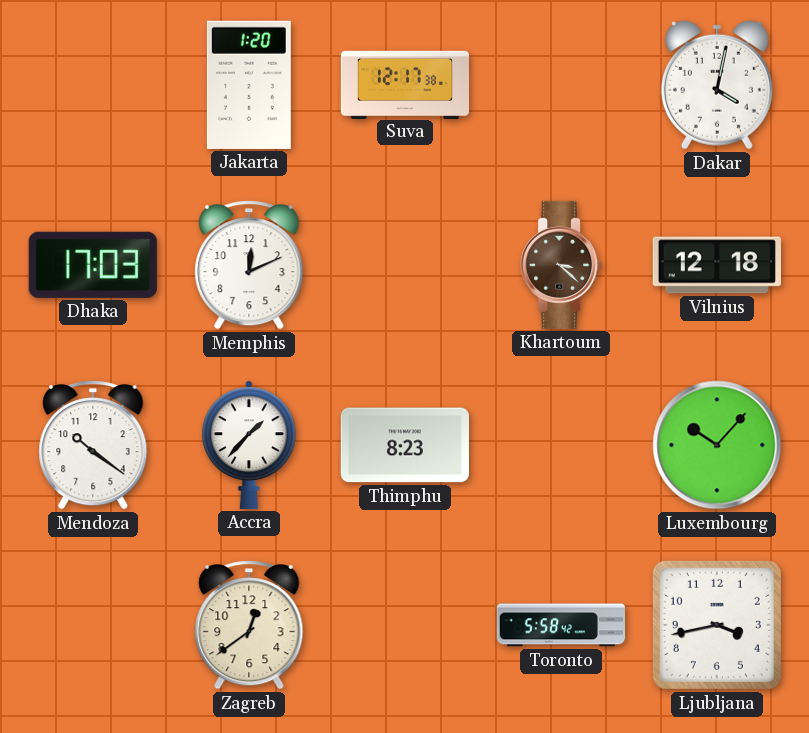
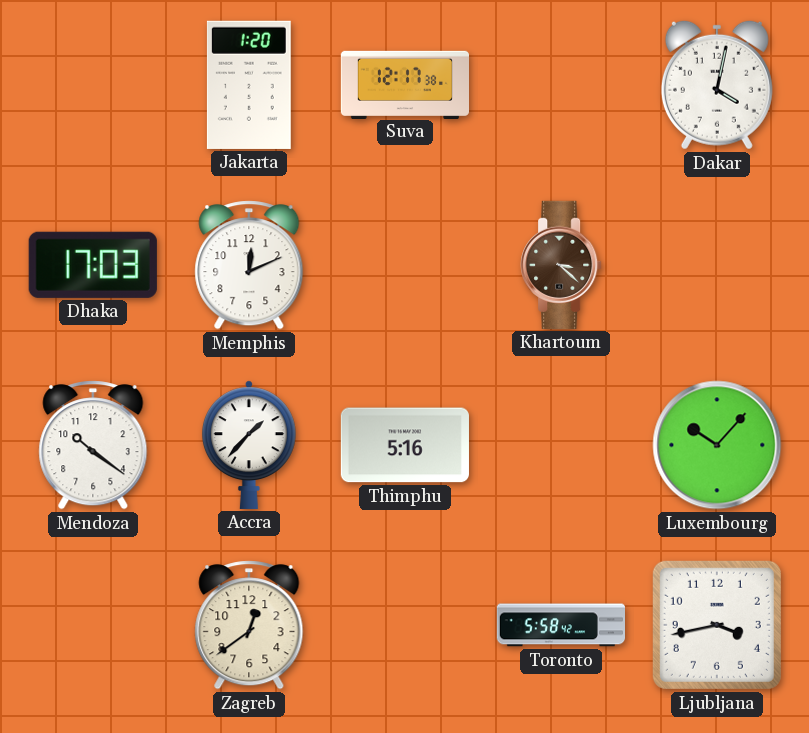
Vilnius: 12:18 -> none (717, 265)
Thimphu: 8:23 -> 5:16 (405, 445)
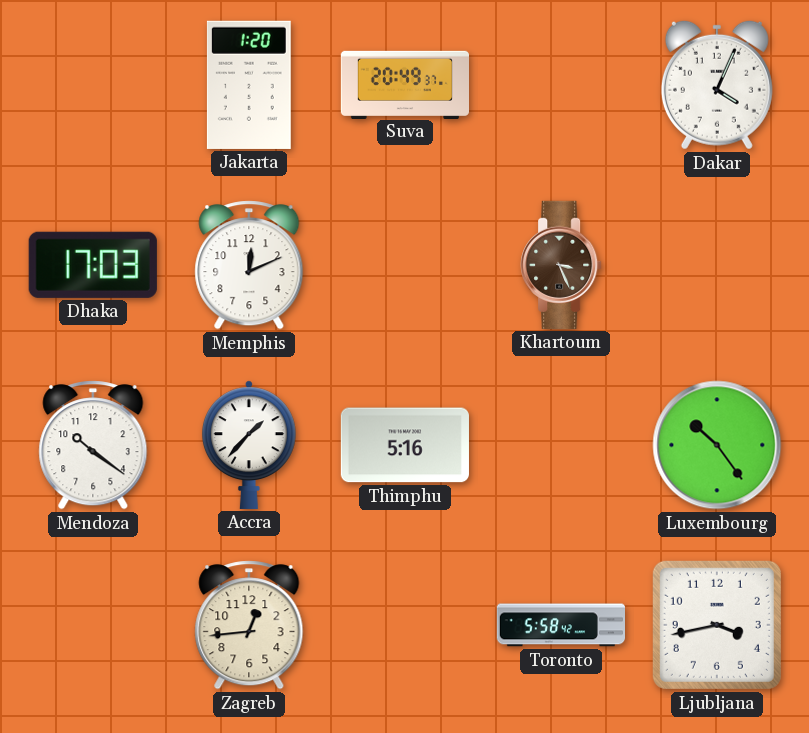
Suva: 12:17 -> 20:49 (404, 84)
Dakar: 4:02 -> 4:04 (717, 85)
Khartoum: 3:22 -> 3:26 (561, 265)
Luxembourg: 10:07 -> 10:24 (717, 445)
Zagreb: 12:39 -> 12:44 (249, 625)
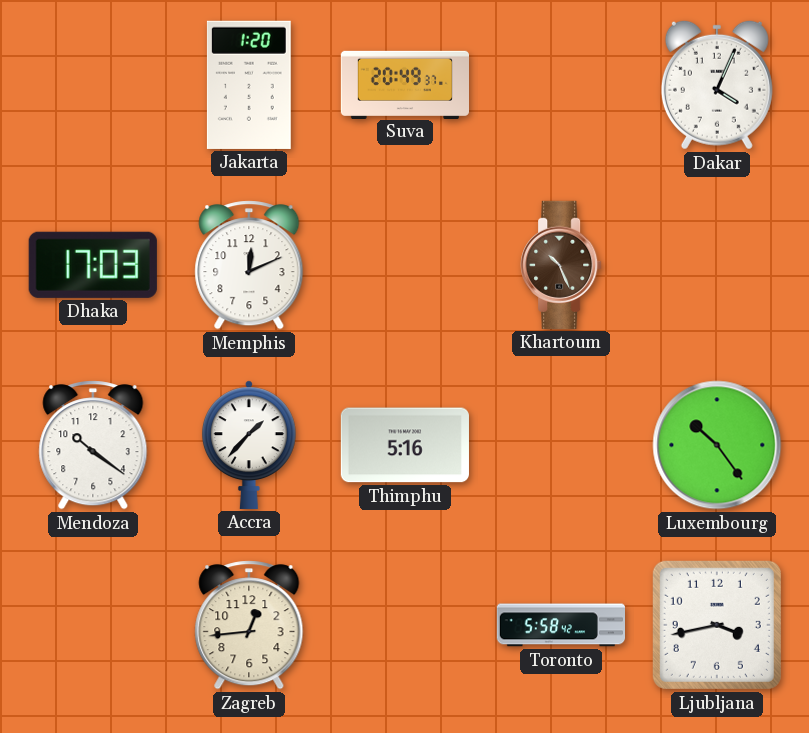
Khartoum: 3:26 -> 10:26 (561, 265)
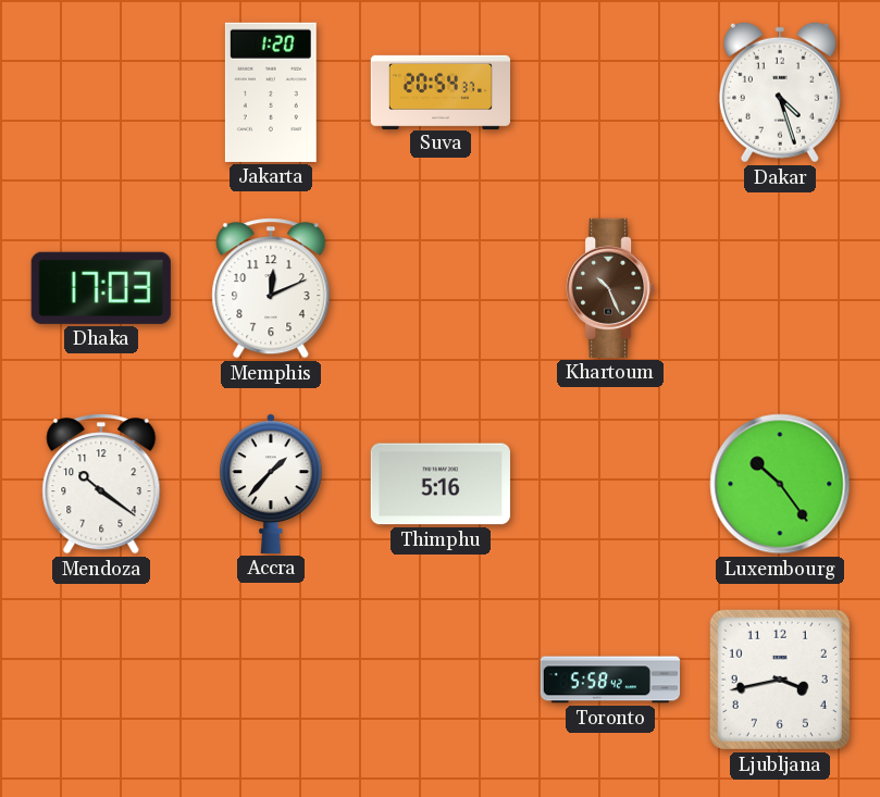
Suva: 20:49 -> 20:54 (439, 91)
Dakar: 4:04 -> 4:27 (780, 92)
Zagreb: 12:44 -> none (249, 625)
